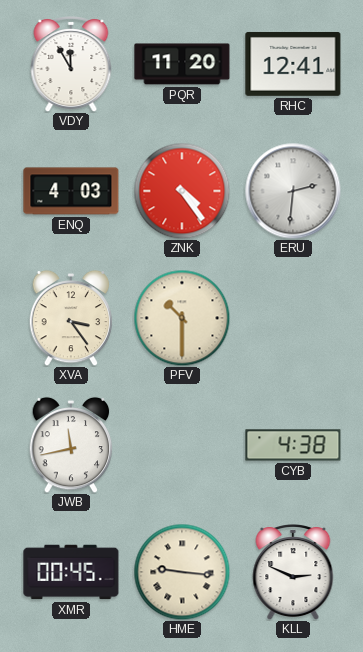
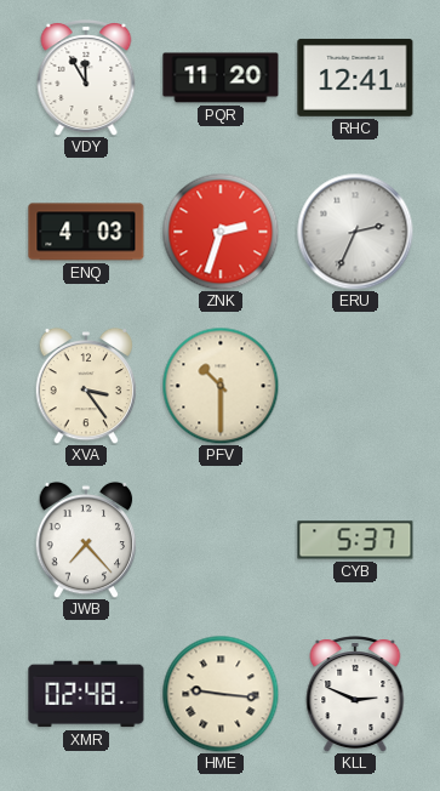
ZNK: 4:24 -> 2:33 (221, 232)
ERU: 2:31 -> 2:34 (355, 232)
JWB: 11:43 -> 7:23 (86, 540)
CYB: 4:38 -> 5:37 (355, 540)
XMR: 00:45 -> 02:48 (86, 694)
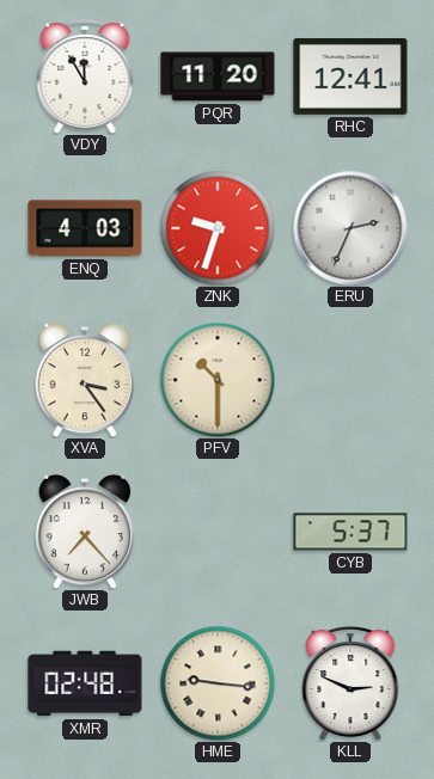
ZNK: 2:33 -> 9:33 (218, 228)
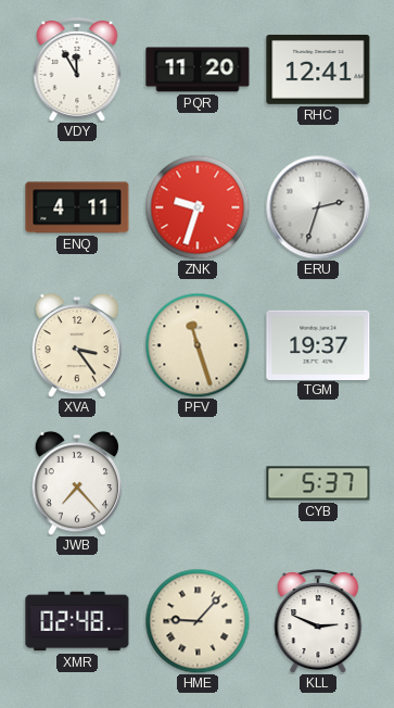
ENQ: 4:03 -> 4:11 (77, 207)
ERU: 2:34 -> 2:33 (318, 207)
PFV: 10:30 -> 11:27 (198, 345)
TGM: none -> 19:37 (318, 344)
HME: 9:16 -> 9:07 (198, 621)
